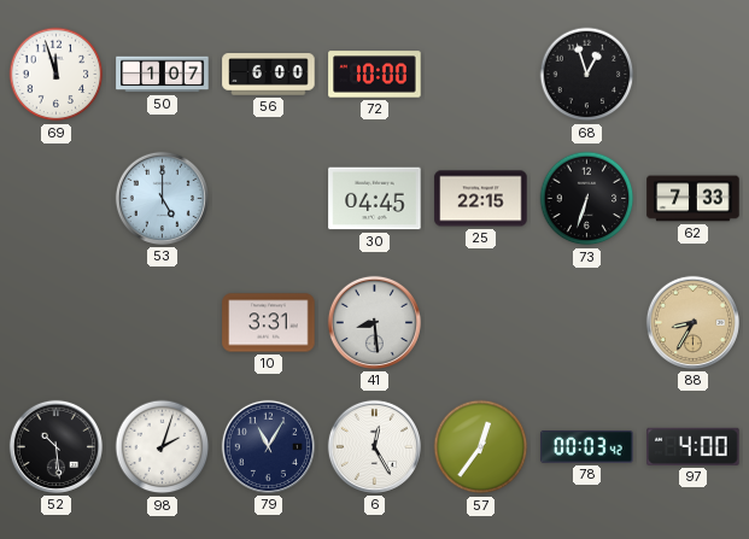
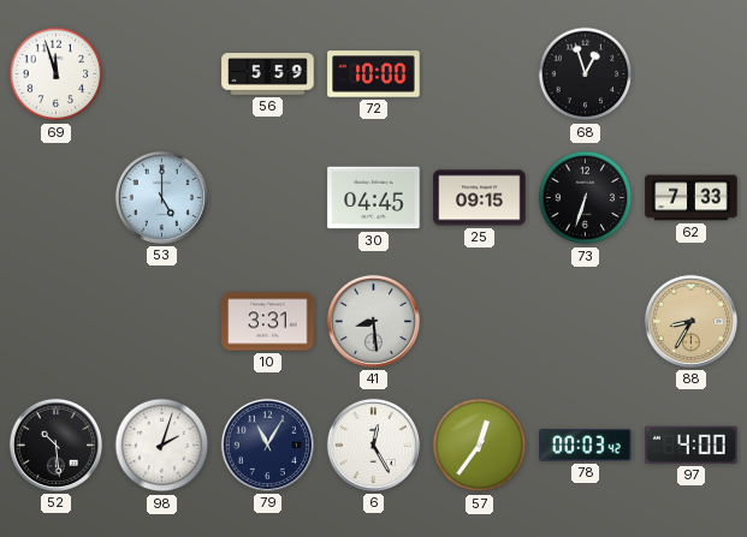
50: 1:07 -> none (163, 75)
56: 6:00 -> 5:59 (268, 74)
25: 22:15 -> 09:15 (480, 198)
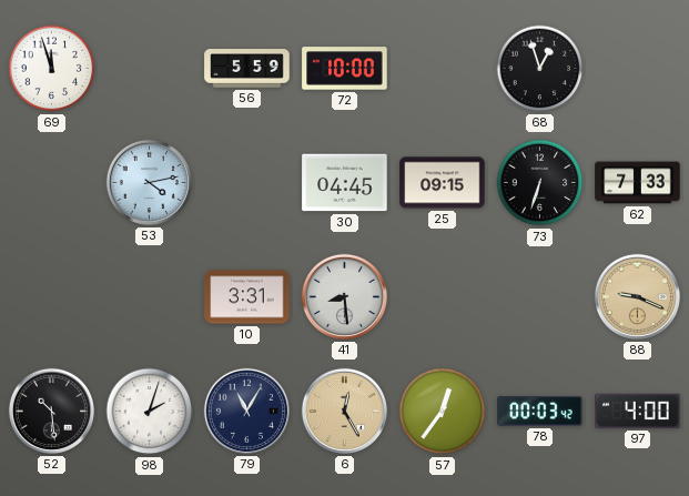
53: 5:00 -> 4:13 (149, 182)
88: 8:35 -> 9:19 (637, 296)
6 dial: white -> champagne (344, 411)
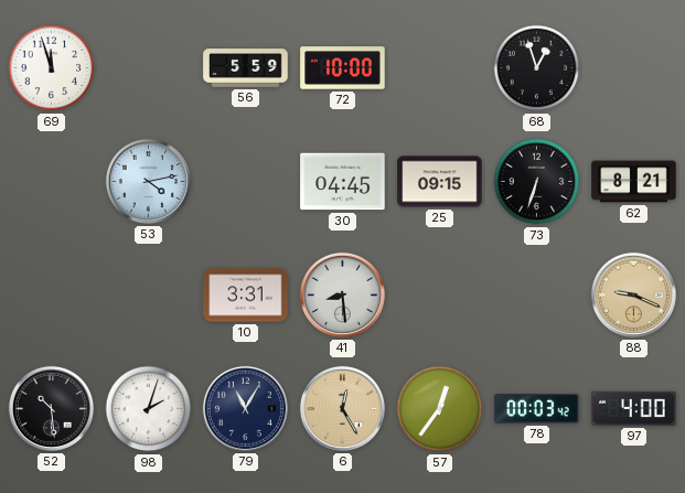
62: 7:33 -> 8:21 (634, 182)
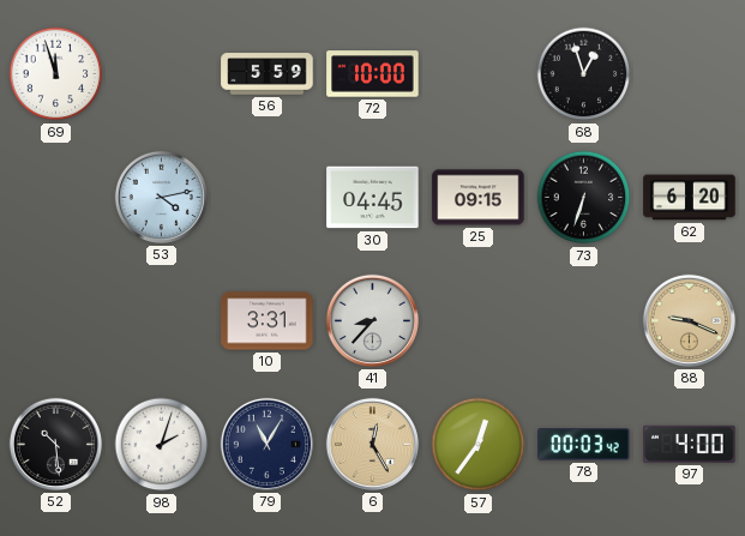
62: 8:21 -> 6:20 (690, 198)
41: 8:29 -> 8:37 (372, 320)
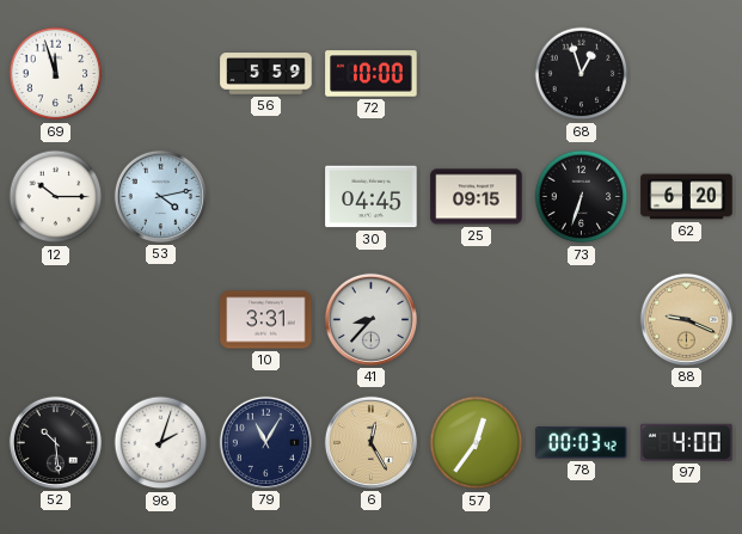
12: none -> 10:15 (56, 197)
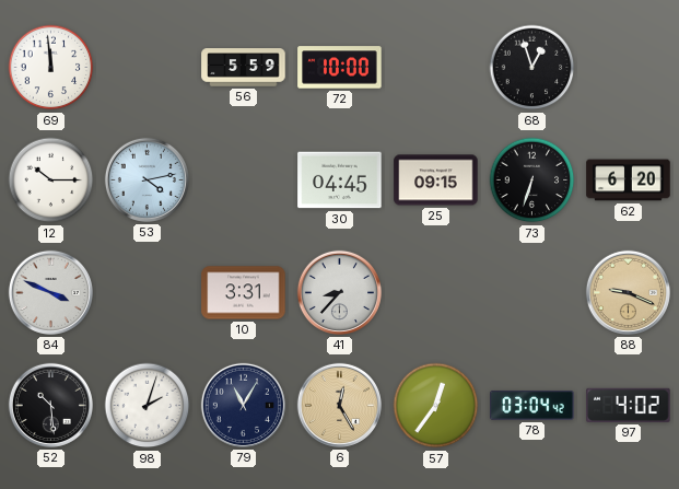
69: 11:57 -> 11:59 (51, 68)
84: none -> 3:49 (50, 292)
78: 00:03 -> 03:04 (532, 406)
97: 4:00 -> 4:02 (629, 405)
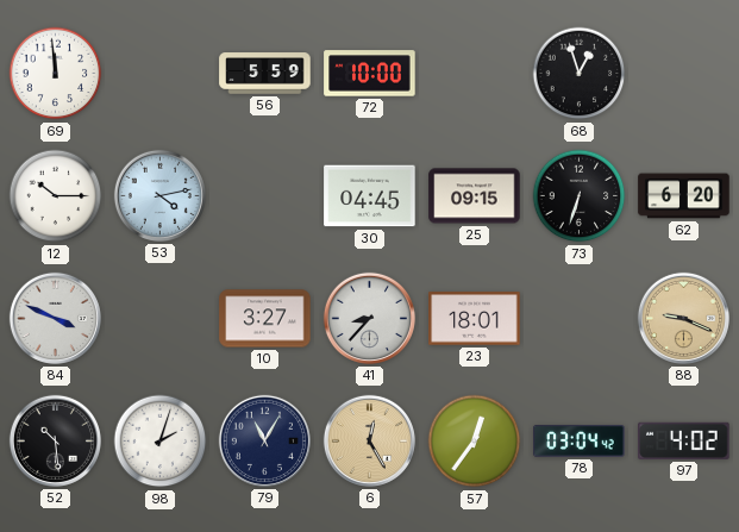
10: 3:31 -> 3:27 (265, 319)
23: none -> 18:01 (475, 319)
